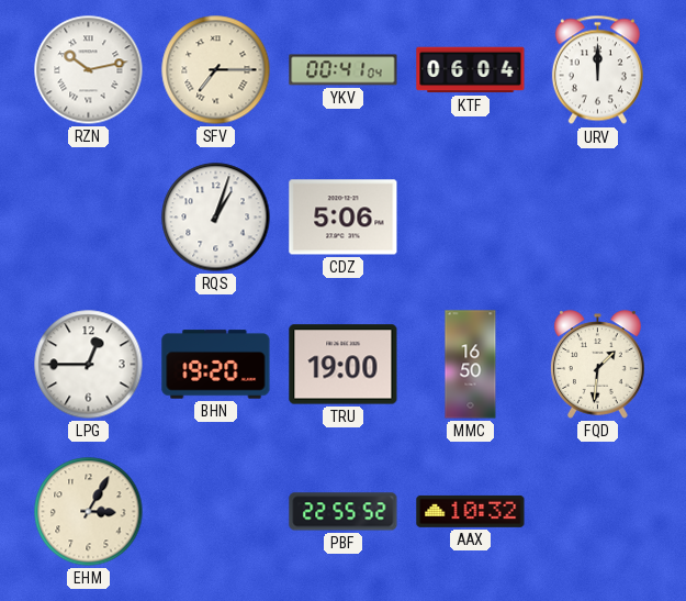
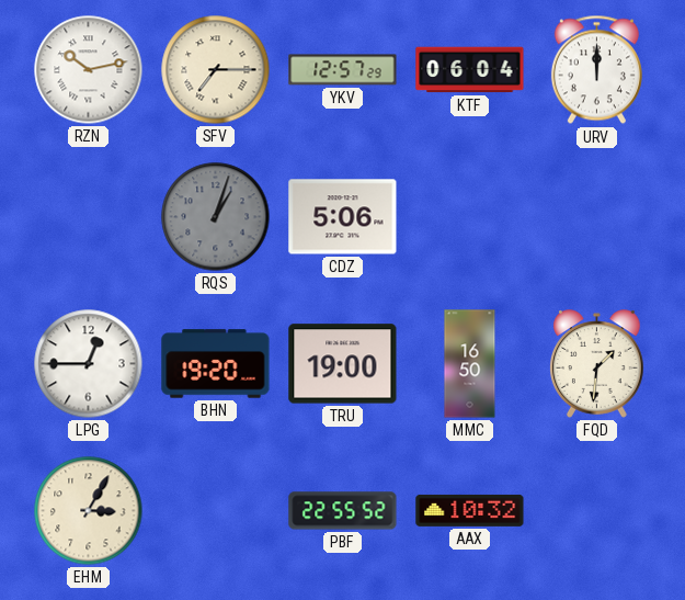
YKV: 00:41 -> 12:57 (343, 70)
RQS dial: white -> grey (216, 217)
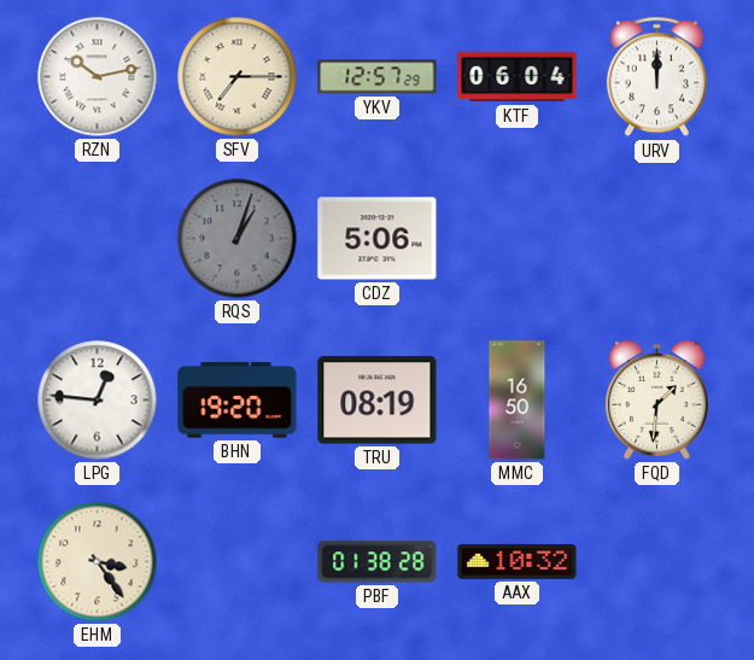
LPG: 12:45 -> 12:46 (98, 401)
TRU: 19:00 -> 08:19 (378, 401)
EHM: 3:05 -> 3:24 (98, 562)
PBF: 22:55 -> 01:38 (378, 562)
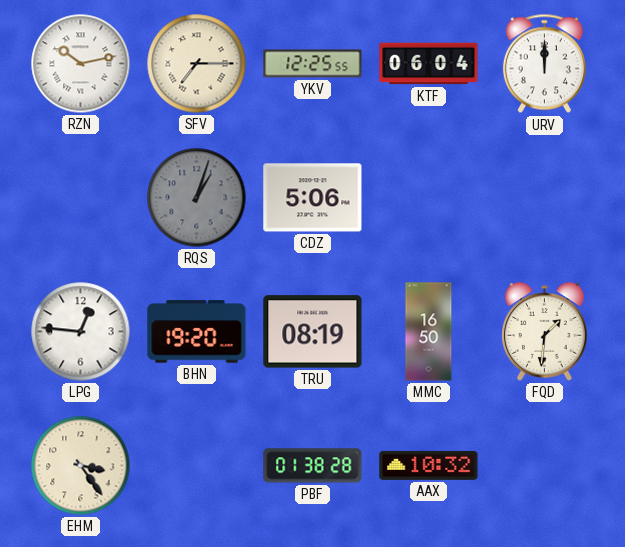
YKV: 12:57 -> 12:25 (313, 64)
